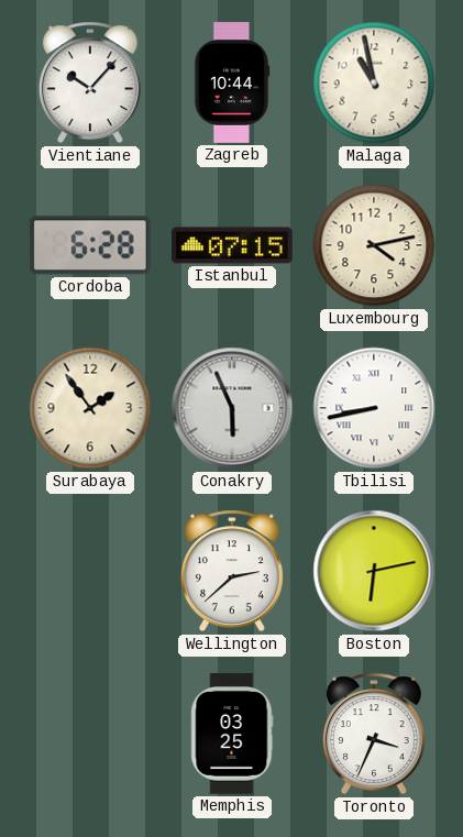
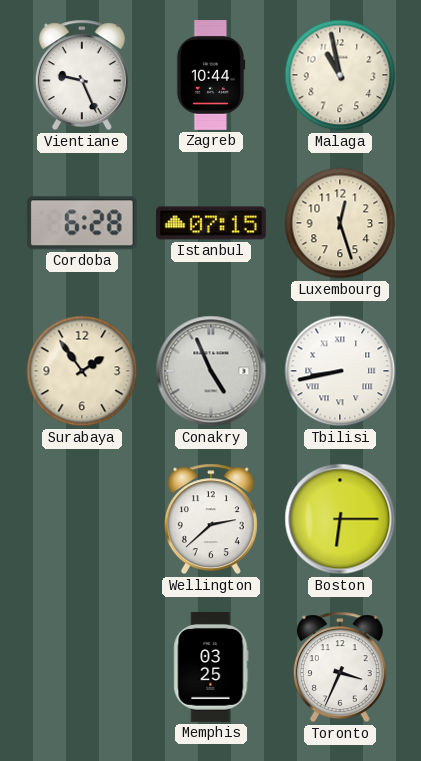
Vientiane: 10:07 -> 9:26 (82, 75)
Luxembourg: 4:13 -> 12:27 (340, 223)
Conakry: 5:56 -> 4:56 (211, 371)
Boston: 6:13 -> 6:15 (340, 519)
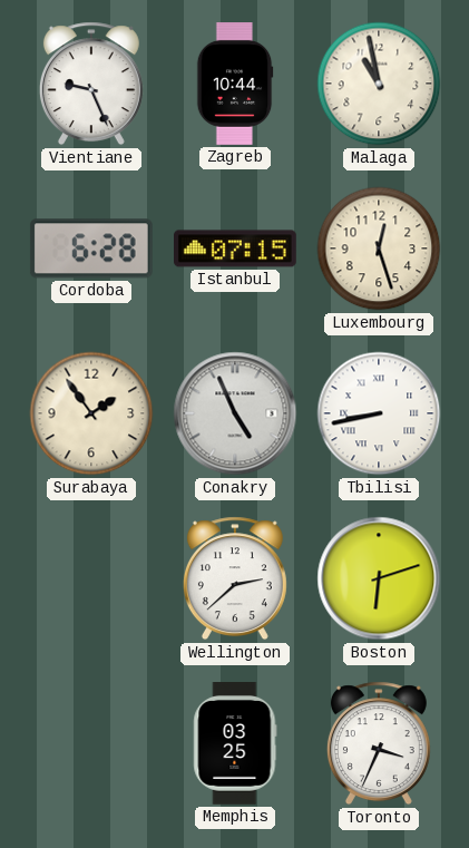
Boston: 6:15 -> 6:12 (379, 578)
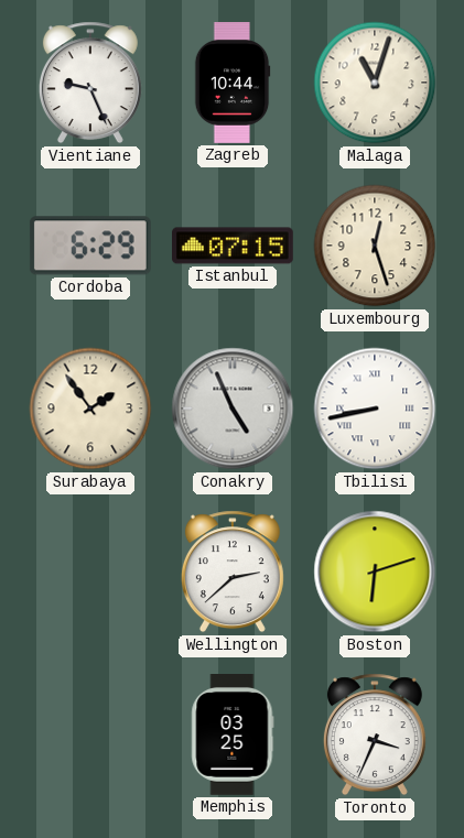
Malaga: 10:58 -> 11:03 (375, 83)
Cordoba: 6:28 -> 6:29 (90, 246)
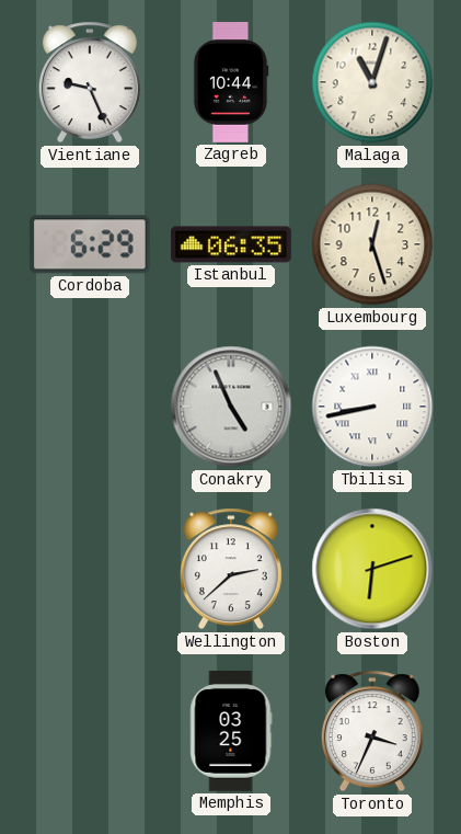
Istanbul: 07:15 -> 06:35 (232, 244)
Surabaya: 1:54 -> none (90, 409)
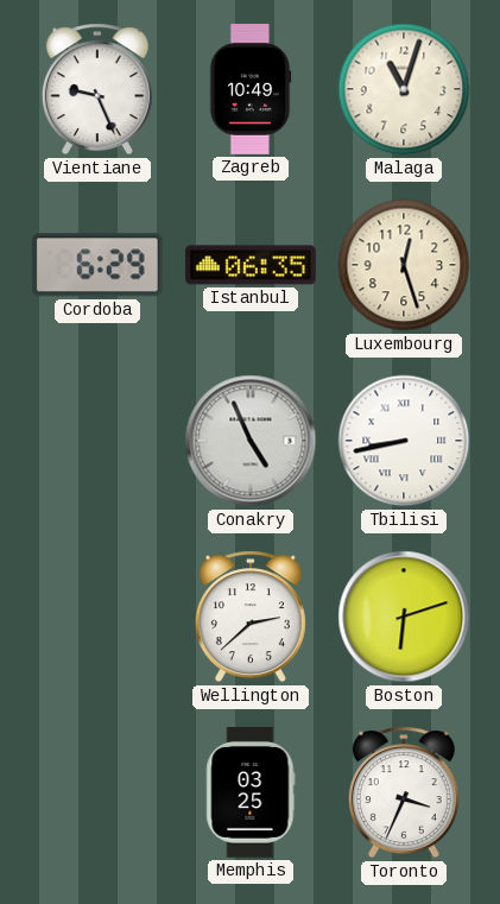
Zagreb: 10:44 -> 10:49 (251, 90)
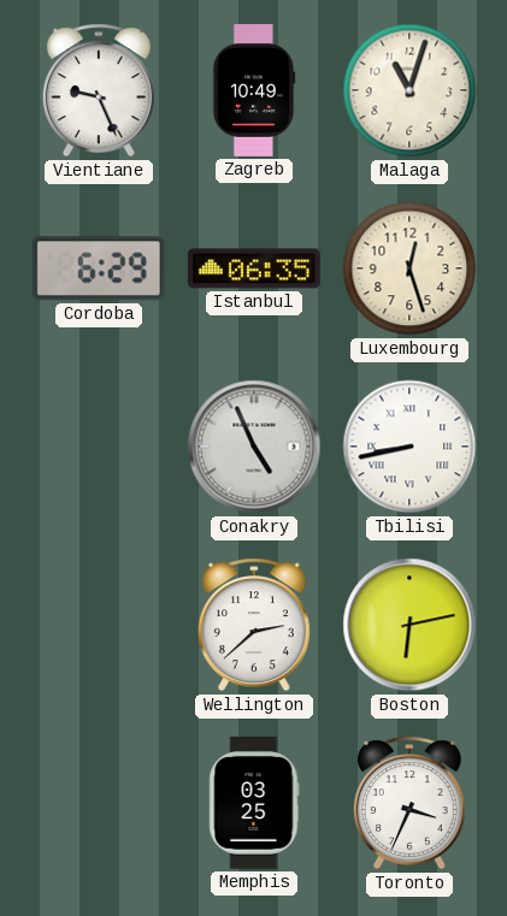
Boston: 6:12 -> 6:13 (409, 625)
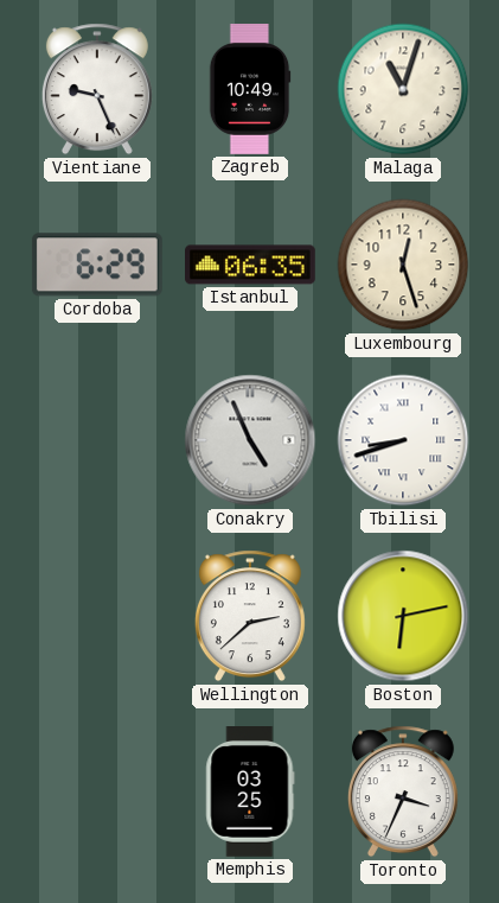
Tbilisi: 8:43 -> 8:42 (403, 440)
